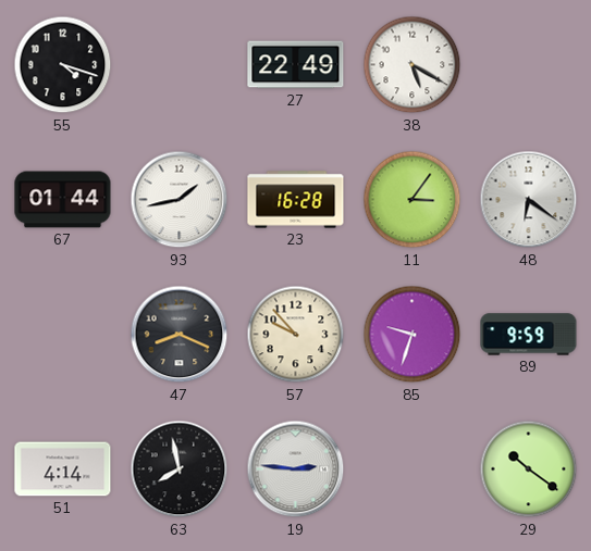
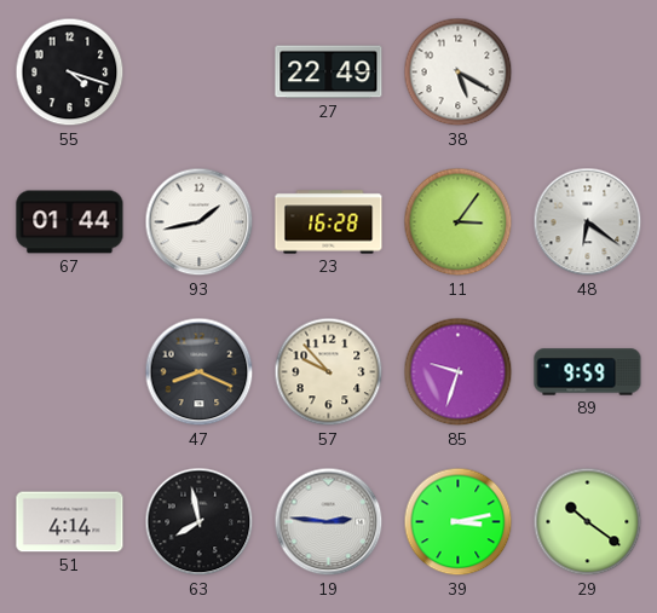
39: none -> 3:13 (459, 522)
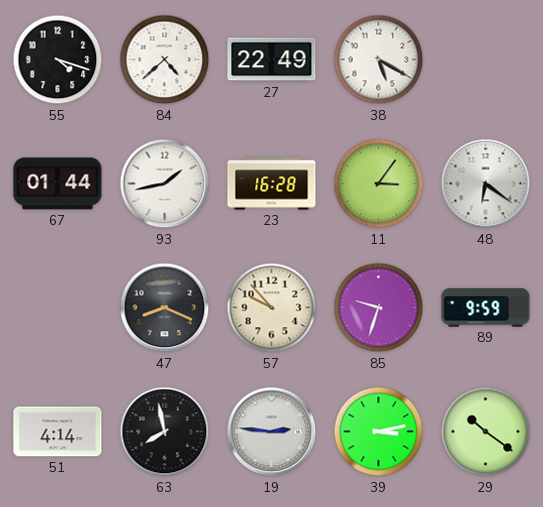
84: none -> 4:38 (165, 60)
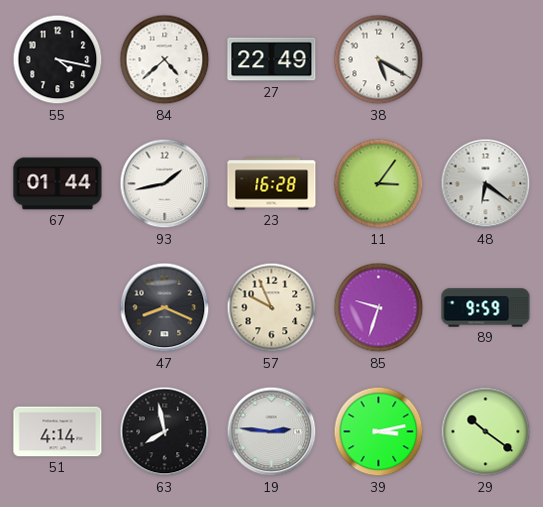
55: 4:18 -> 4:17 (58, 60)
57: 9:53 -> 9:56 (272, 308)
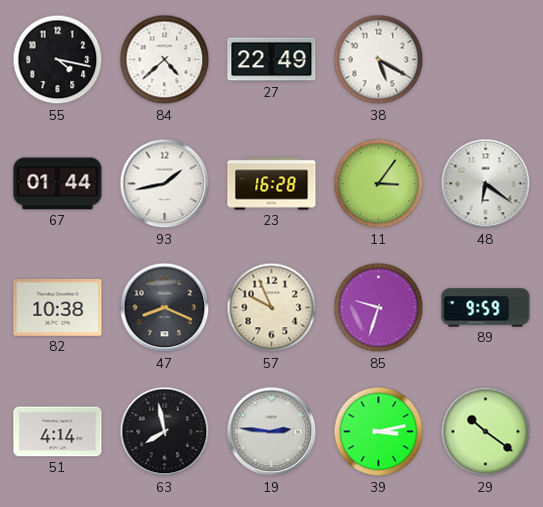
82: none -> 10:38 (58, 308)
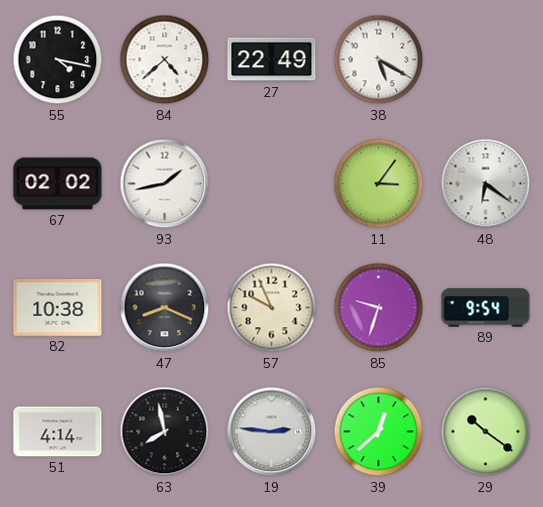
67: 01:44 -> 02:02 (58, 184)
23: 16:28 -> none (272, 184)
89: 9:59 -> 9:54 (486, 308)
39: 3:13 -> 12:38 (379, 432)
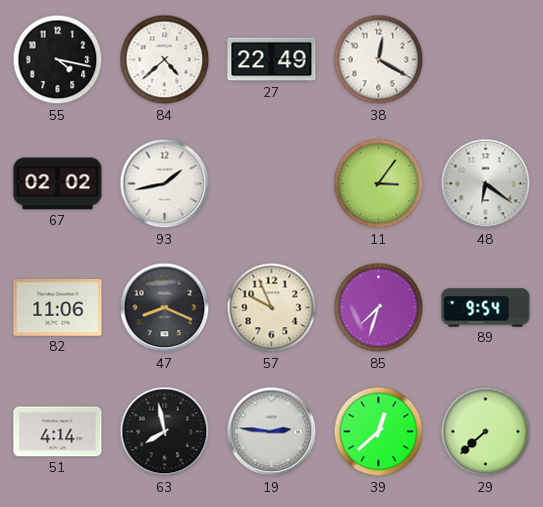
38: 5:20 -> 12:20 (379, 60)
82: 10:38 -> 11:06 (58, 308)
85: 9:33 -> 7:33 (379, 308)
29: 10:21 -> 7:38 (486, 432)
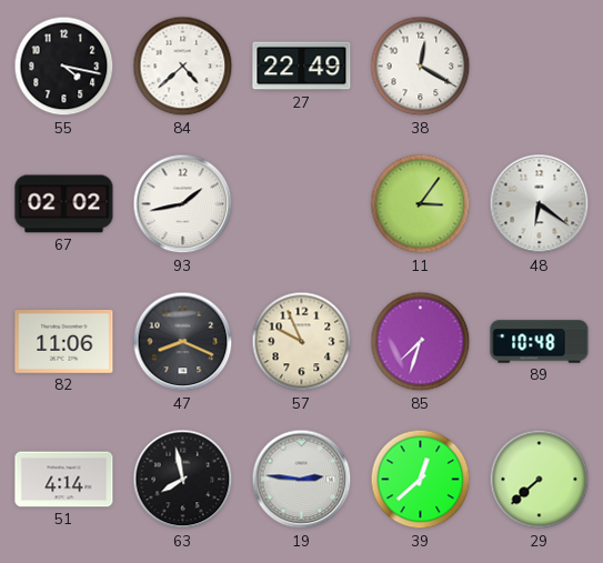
89: 9:54 -> 10:48 (540, 342)
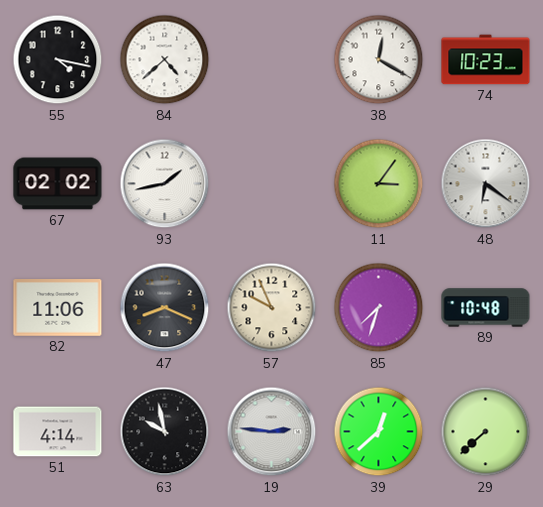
27: 22:49 -> none (302, 67)
74: none -> 10:23 (486, 60)
63: 7:58 -> 9:58 (165, 432)
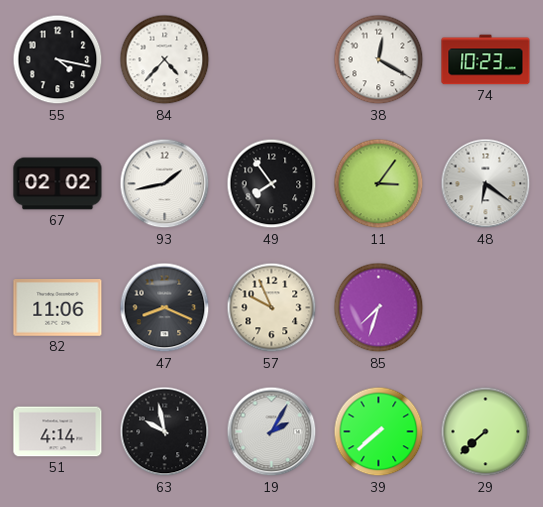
84: 4:38 -> 4:37 (165, 60)
49: none -> 7:54 (272, 184)
89: 10:48 -> none (486, 308)
19: 2:46 -> 2:05 (272, 432)
39: 12:38 -> 7:38 (379, 432)
